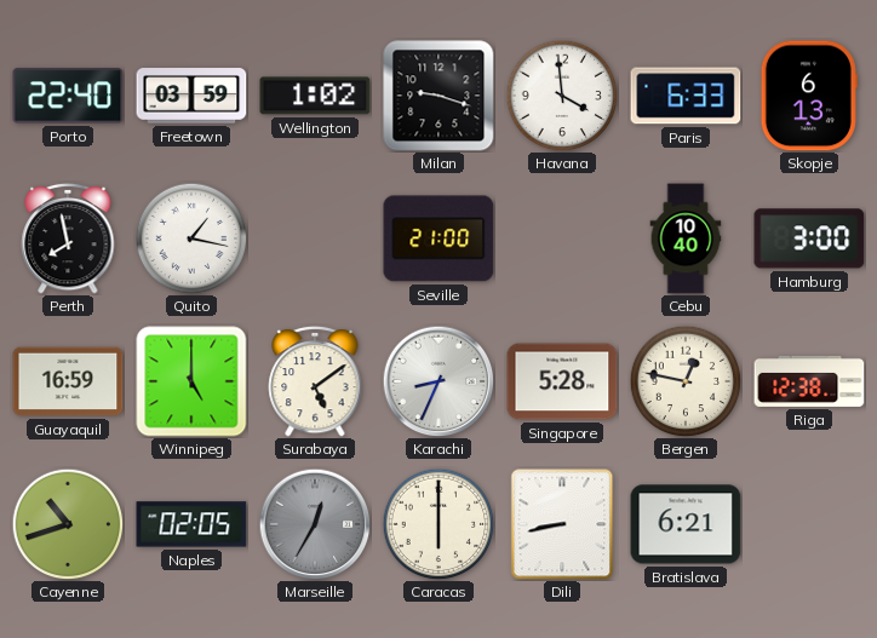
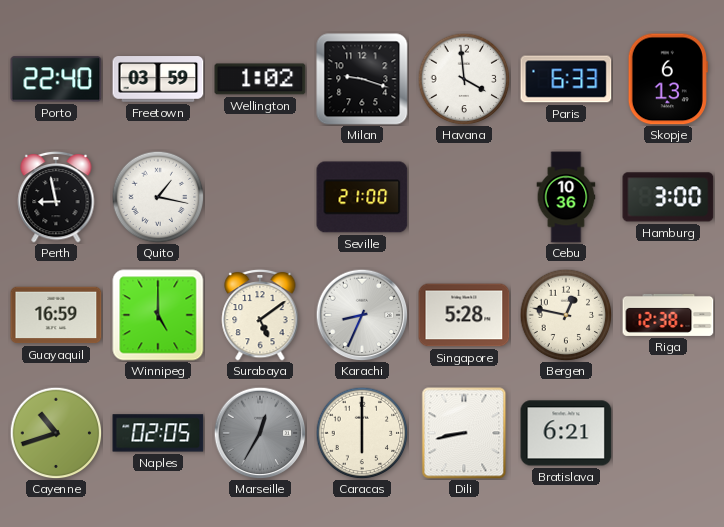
Perth: 7:58 -> 8:58 (56, 197)
Cebu: 10:40 -> 10:36 (566, 197)
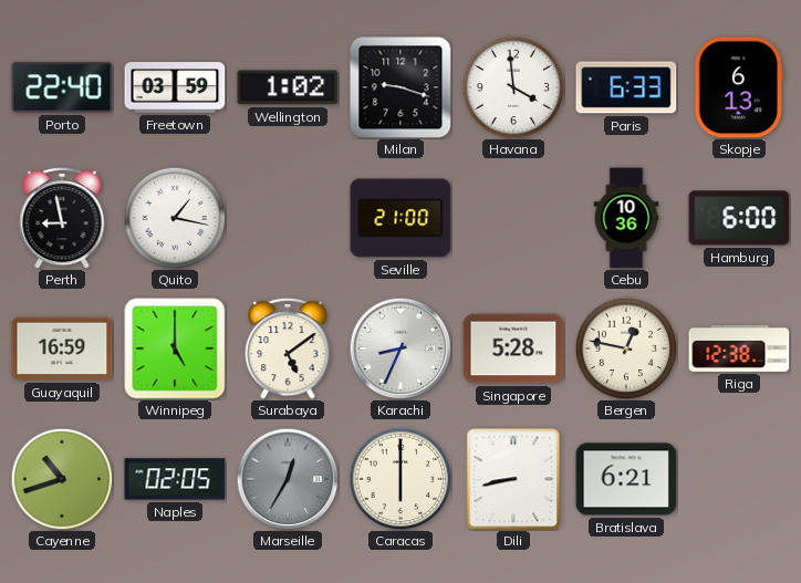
Hamburg: 3:00 -> 6:00 (739, 218)
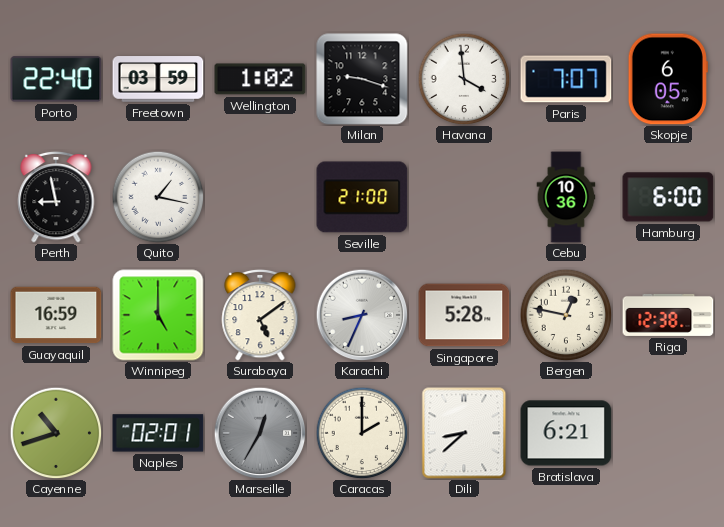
Paris: 6:33 -> 7:07 (566, 79)
Skopje: 6:13 -> 6:05 (668, 79)
Naples: 02:05 -> 02:01 (158, 433)
Caracas: 6:00 -> 2:00 (362, 433)
Dili: 8:43 -> 8:38 (464, 433)
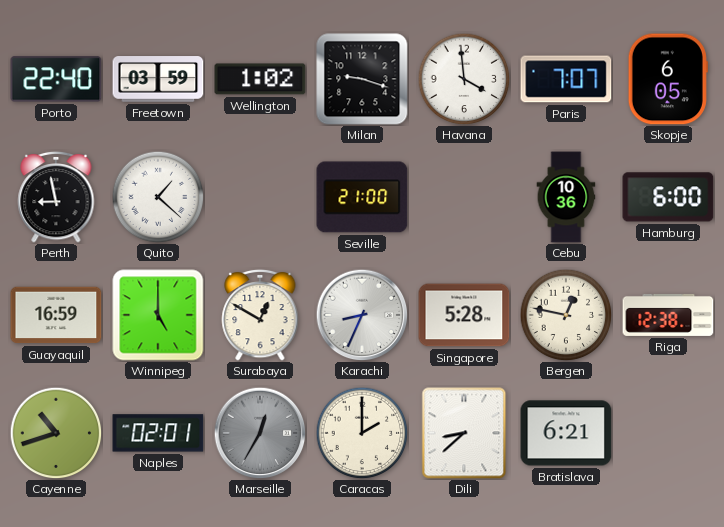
Quito: 1:17 -> 1:22 (158, 197)
Surabaya: 5:09 -> 12:50 (260, 315)
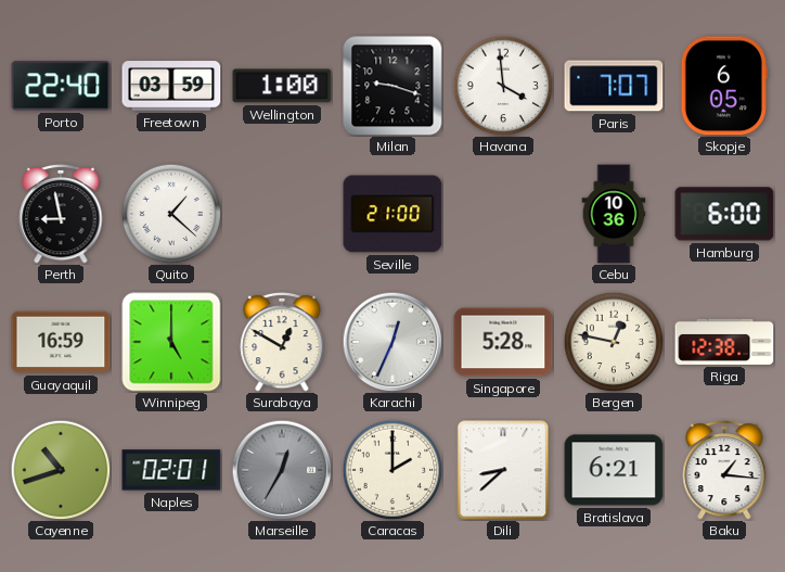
Wellington: 1:02 -> 1:00 (282, 86)
Karachi: 8:34 -> 12:34 (392, 342)
Baku: none -> 1:16 (724, 470)
